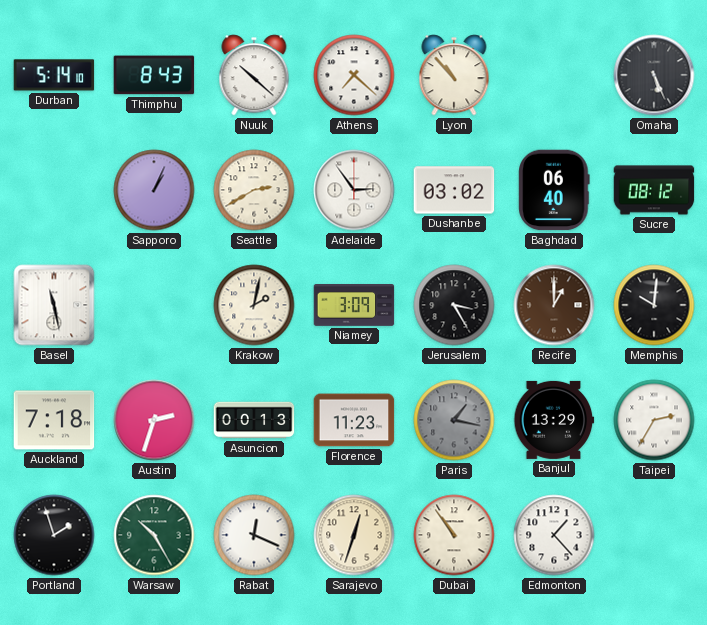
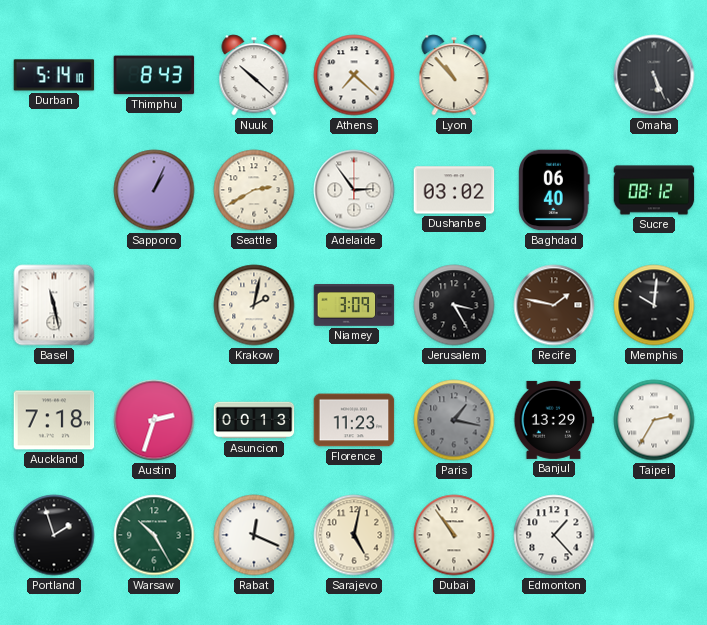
Recife: 1:00 -> 1:47 (554, 305)
Sarajevo: 12:33 -> 5:02 (354, 535)
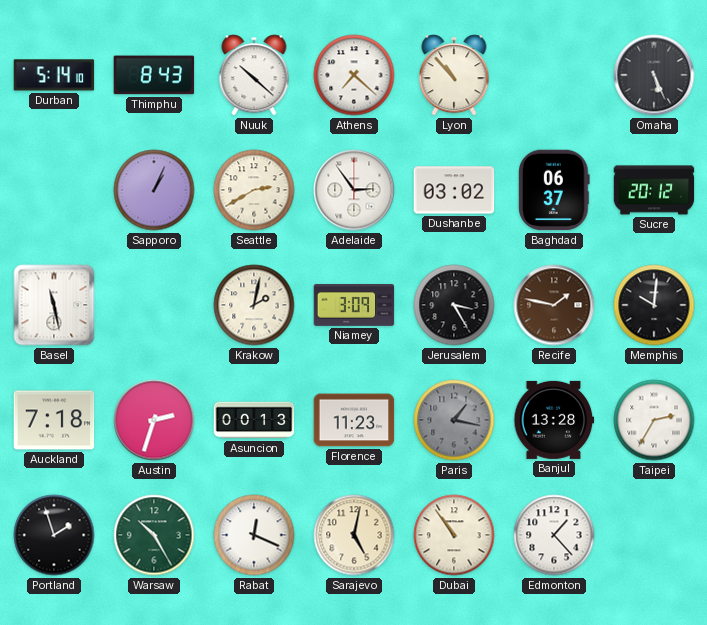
Baghdad: 06:40 -> 06:37 (554, 190)
Sucre: 08:12 -> 20:12 (654, 190)
Banjul: 13:29 -> 13:28 (554, 420)
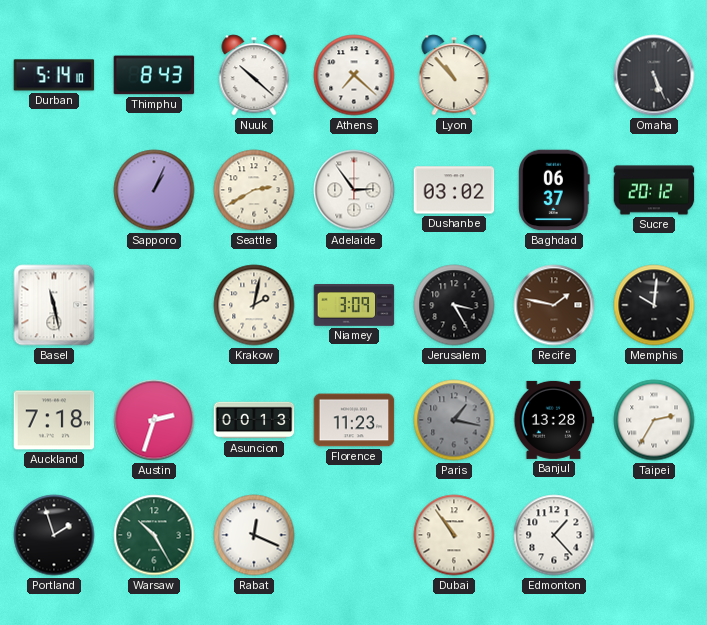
Sarajevo: 5:02 -> none (354, 535)
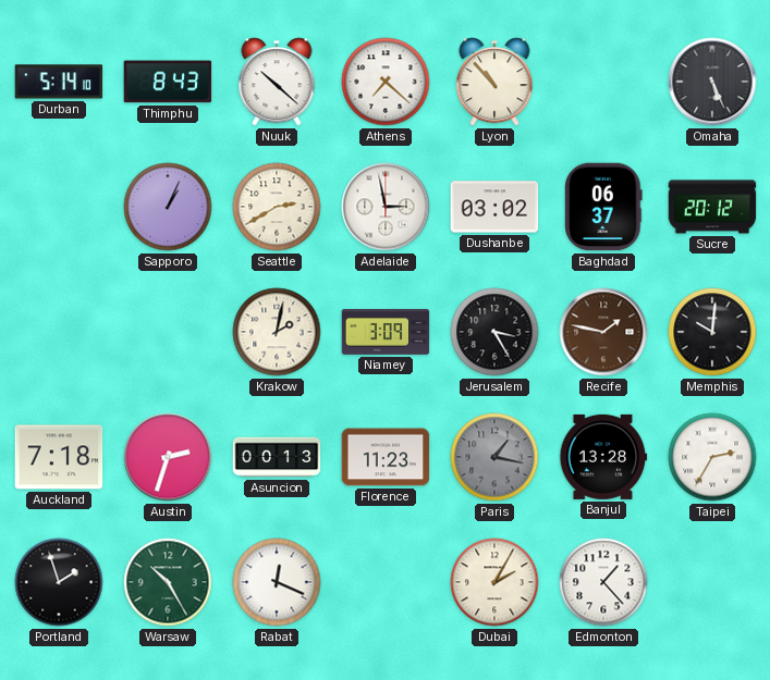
Adelaide: 2:54 -> 2:58 (386, 207)
Basel: 11:28 -> none (54, 305)
Dubai: 10:54 -> 2:05 (494, 582)
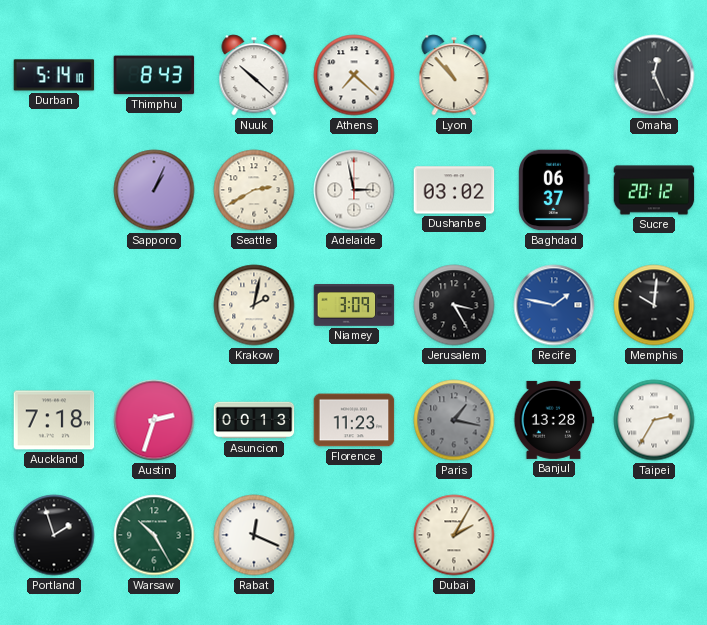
Omaha: 5:26 -> 12:26 (654, 75)
Recife dial: brown -> blue (554, 305)
Edmonton: 1:23 -> none (603, 582)
